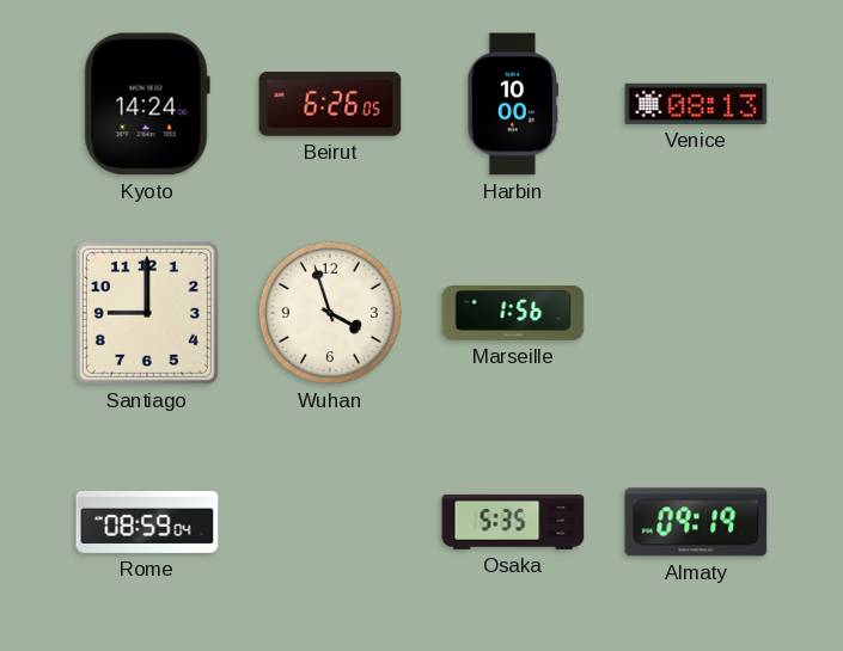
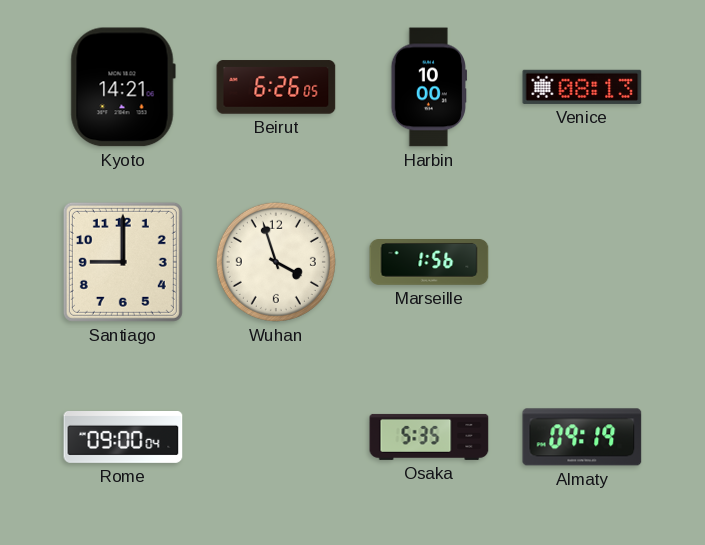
Kyoto: 14:24 -> 14:21 (123, 87)
Rome: 08:59 -> 09:00 (123, 438)
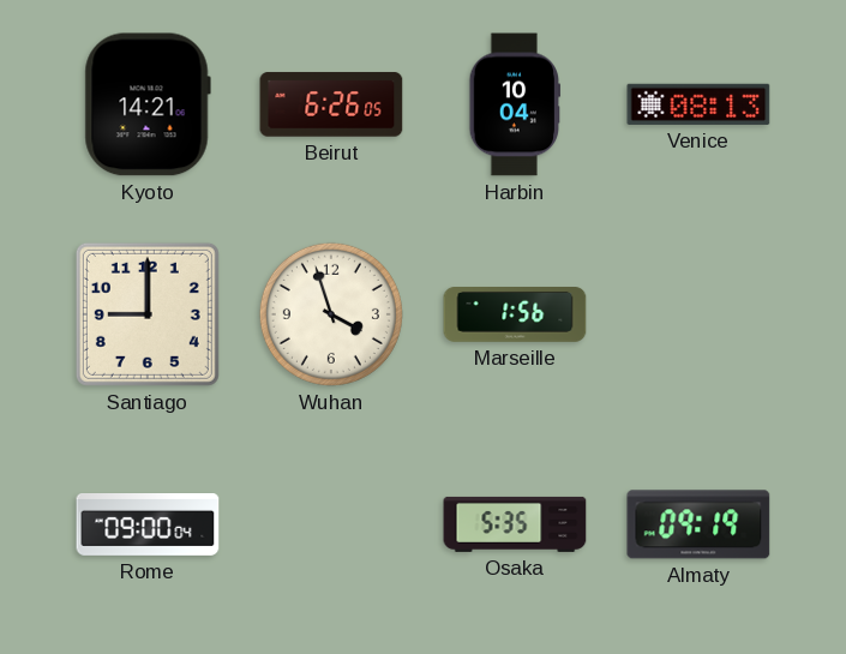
Harbin: 10:00 -> 10:04 (514, 104)
